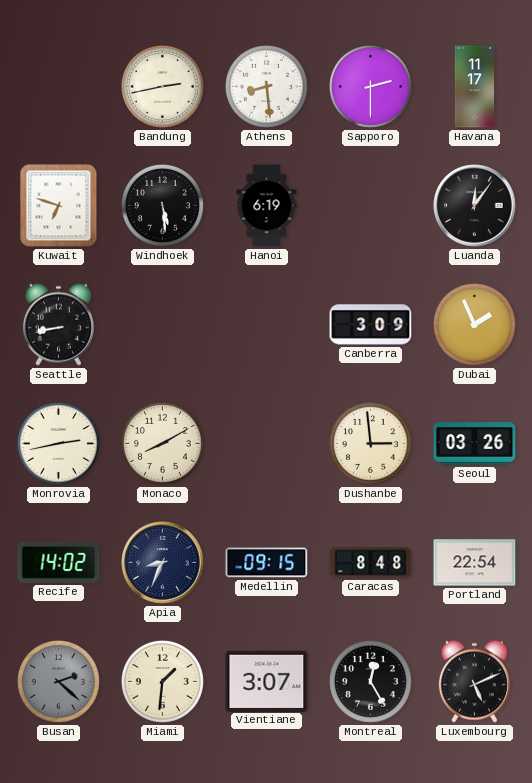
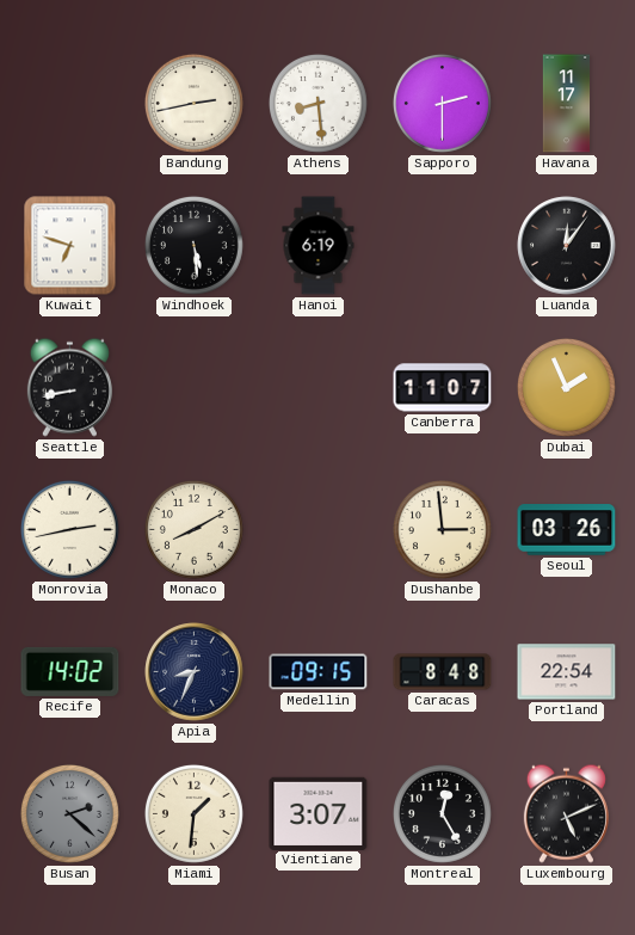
Canberra: 3:09 -> 11:07 (443, 388)
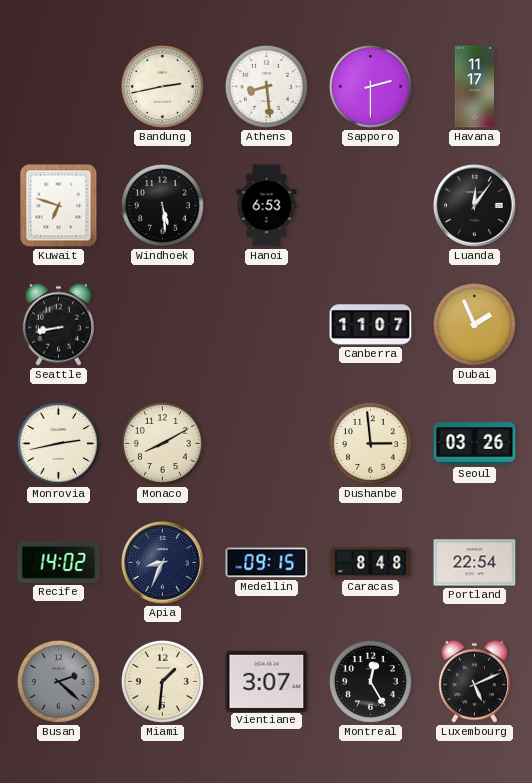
Hanoi: 6:19 -> 6:53 (267, 206)
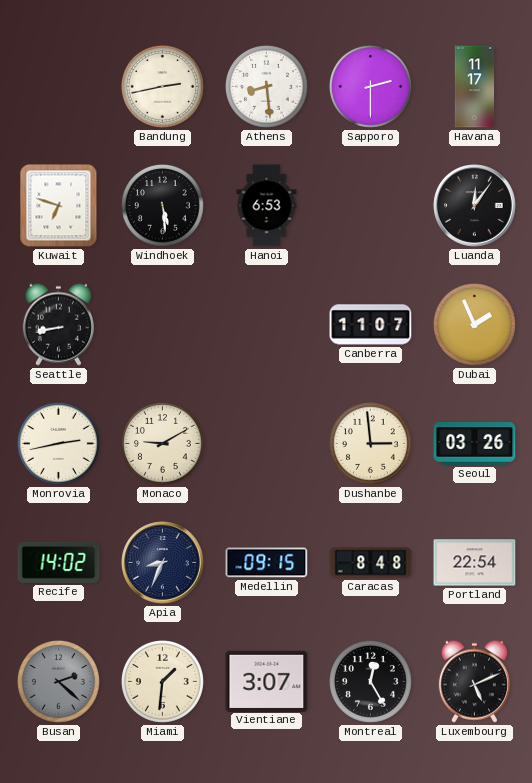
Monaco: 8:10 -> 9:10 (162, 443)
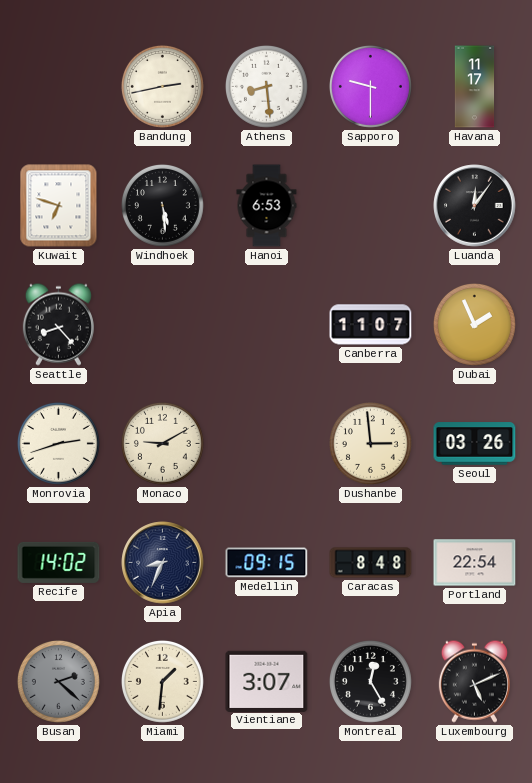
Sapporo: 2:30 -> 9:30 (370, 86)
Seattle: 8:43 -> 8:23 (58, 324)
Monrovia: 2:43 -> 2:42 (58, 443)
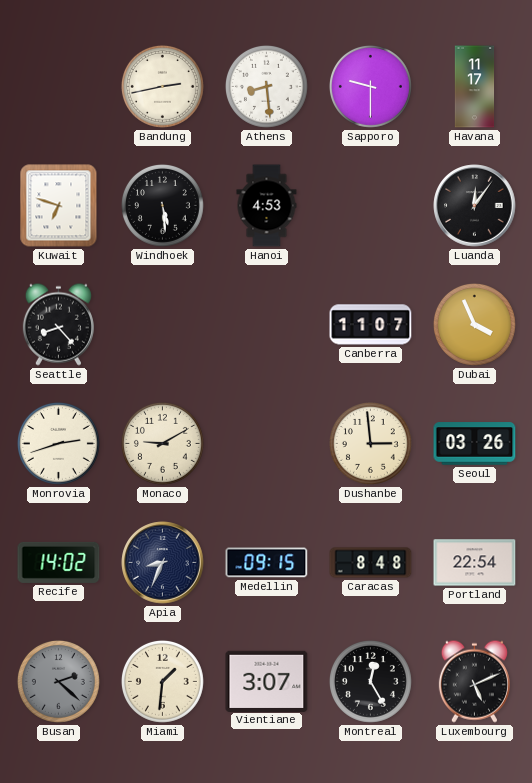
Hanoi: 6:53 -> 4:53 (267, 206)
Dubai: 1:56 -> 3:56 (474, 324)
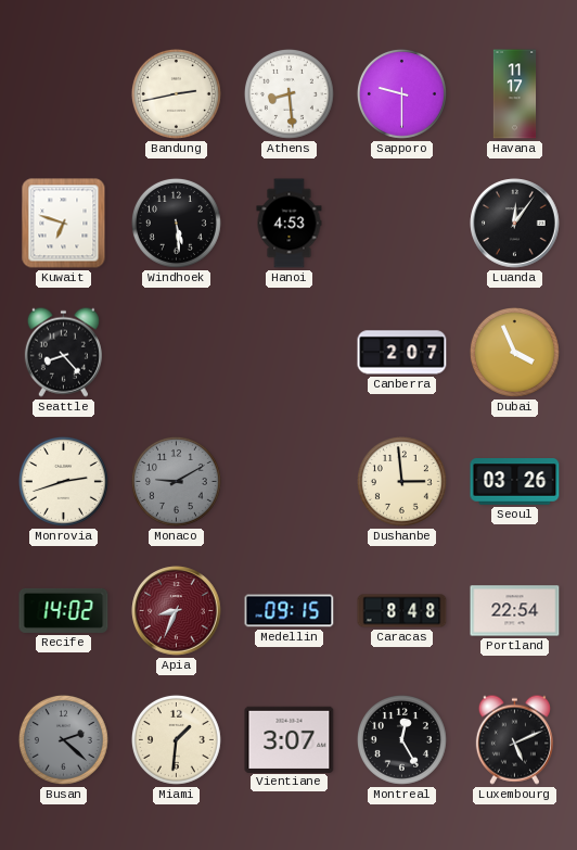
Canberra: 11:07 -> 2:07 (402, 353)
Monaco dial: cream -> grey (176, 481)
Apia dial: navy -> burgundy (177, 611)
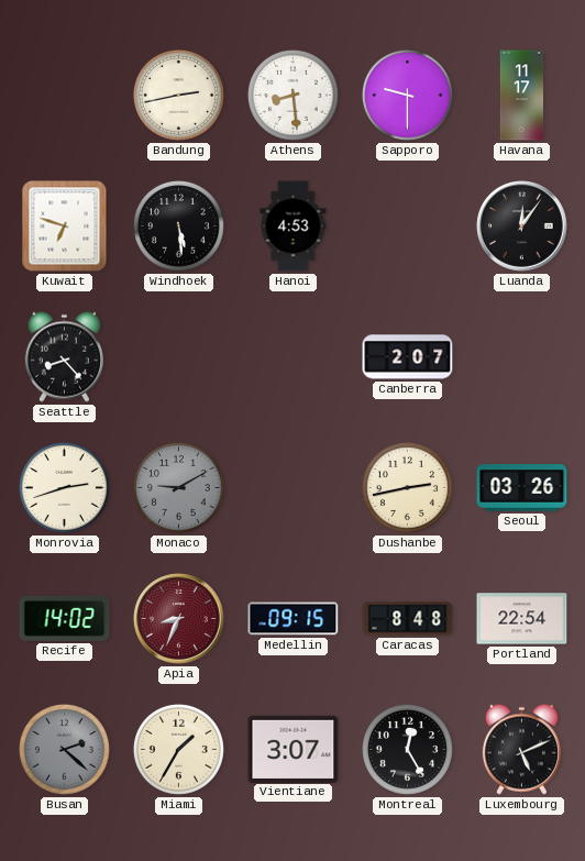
Dubai: 3:56 -> none (514, 352)
Dushanbe: 2:59 -> 2:43 (407, 487)
Miami: 1:31 -> 1:35 (178, 749)
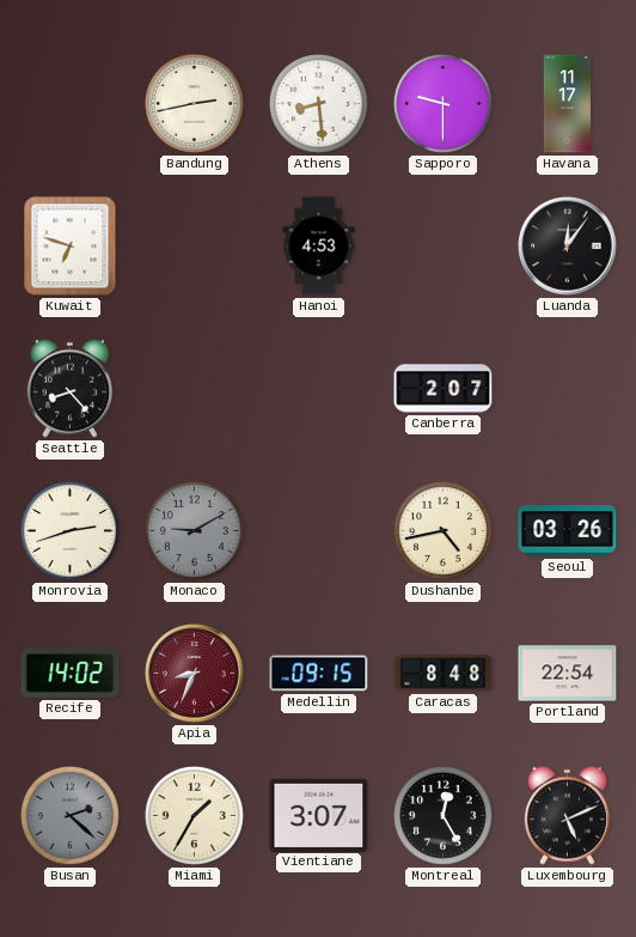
Windhoek: 5:29 -> none (178, 225)
Dushanbe: 2:43 -> 4:43 (442, 530)
